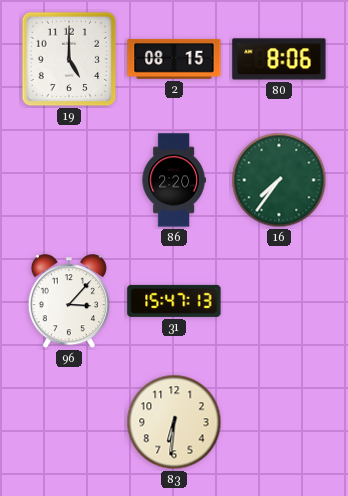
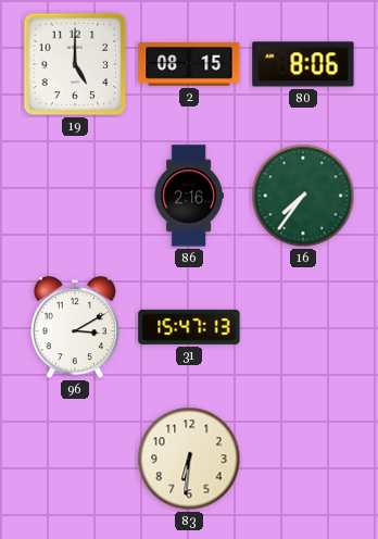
86: 2:20 -> 2:16 (189, 196)
96: 3:07 -> 3:10 (75, 328)
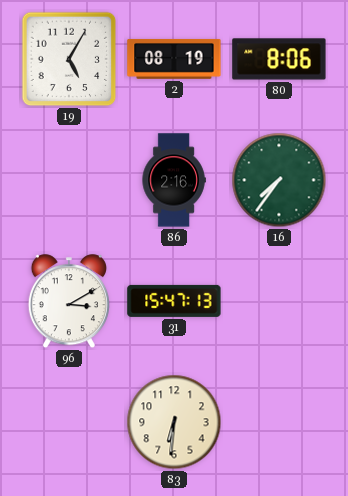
19: 5:00 -> 5:05 (69, 59)
2: 08:15 -> 08:19 (174, 59)
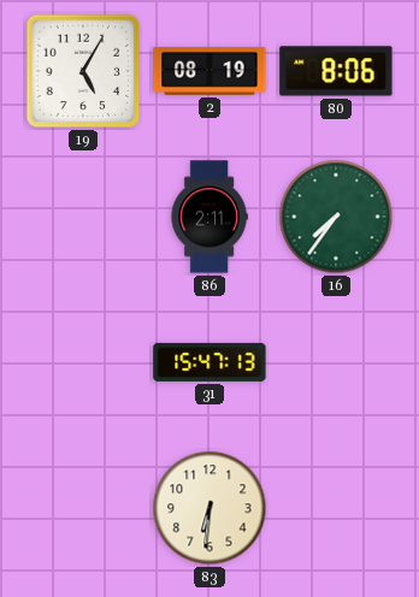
86: 2:16 -> 2:11 (209, 217)
96: 3:10 -> none (69, 302)
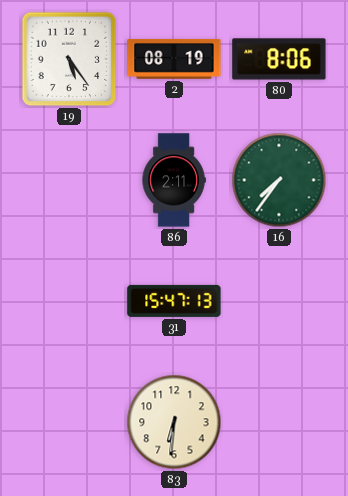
19: 5:05 -> 5:24 (69, 59)
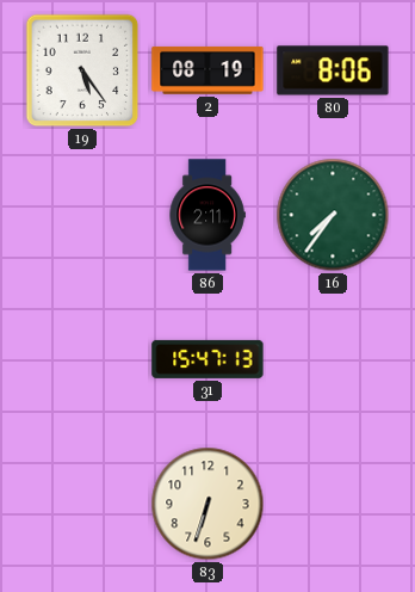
83: 6:31 -> 6:33 (207, 504)
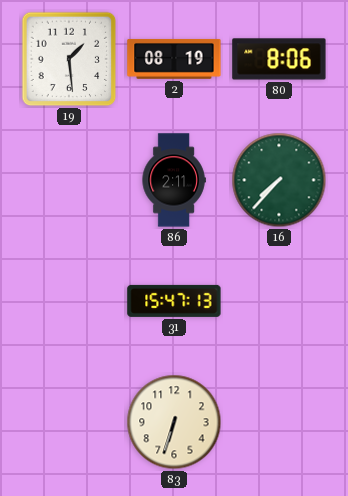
19: 5:24 -> 1:29 (69, 59)
16: 7:36 -> 7:37 (279, 180)
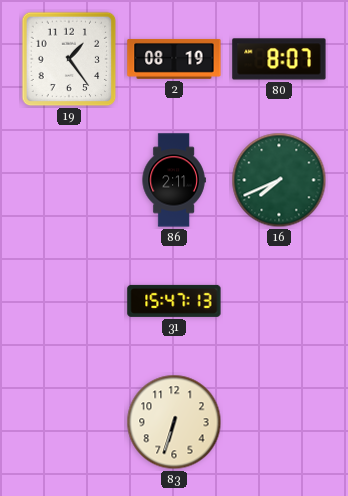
19: 1:29 -> 1:24 (69, 59)
80: 8:06 -> 8:07 (279, 59)
16: 7:37 -> 7:41 (279, 180)
